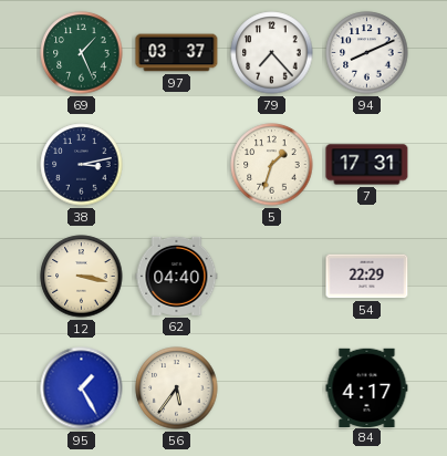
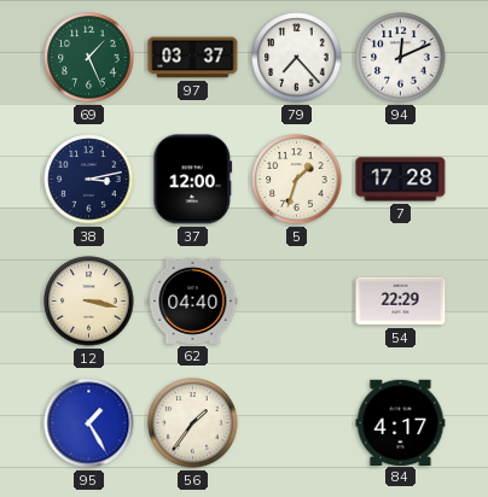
94: 8:11 -> 12:11 (401, 58)
37: none -> 12:00 (193, 180)
7: 17:31 -> 17:28 (401, 180)
56: 5:36 -> 1:36 (193, 423)
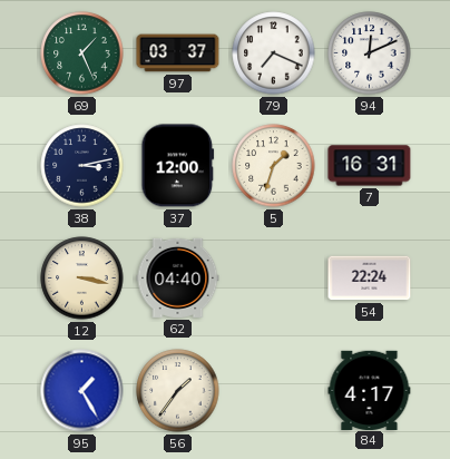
79: 7:23 -> 7:19 (274, 53)
7: 17:28 -> 16:31 (370, 166)
54: 22:29 -> 22:24 (370, 279)
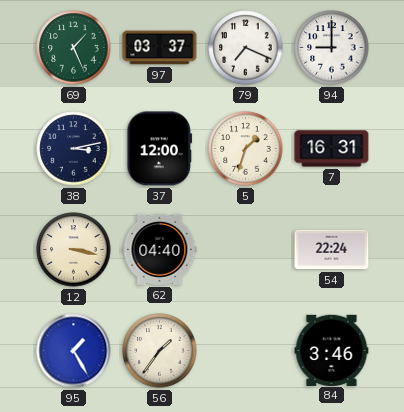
94: 12:11 -> 9:00 (332, 48)
84: 4:17 -> 3:46 (332, 350)
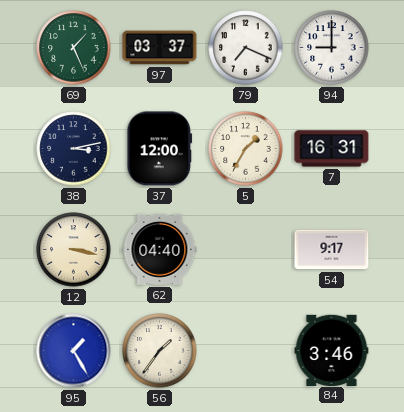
5: 1:33 -> 1:35 (246, 149)
54: 22:24 -> 9:17 (332, 250)
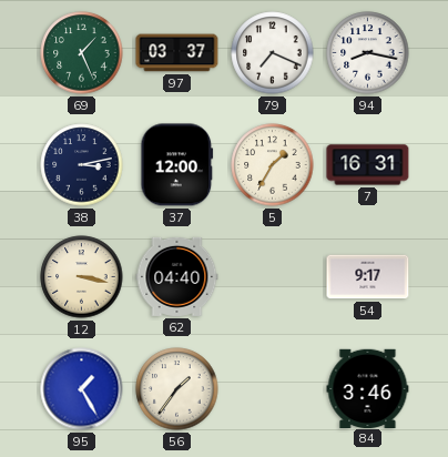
94: 9:00 -> 8:17 (368, 53)
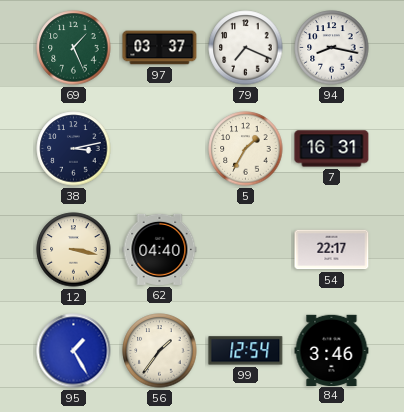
37: 12:00 -> none (177, 165)
54: 9:17 -> 22:17 (332, 250)
99: none -> 12:54 (246, 351)
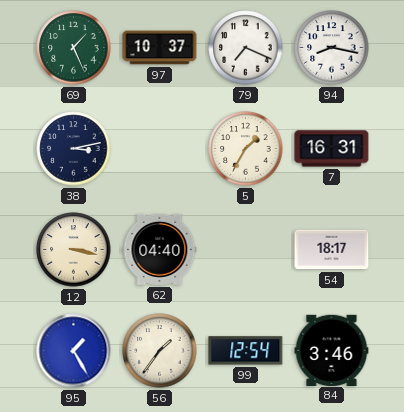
97: 03:37 -> 10:37 (160, 48)
54: 22:17 -> 18:17 (332, 250)
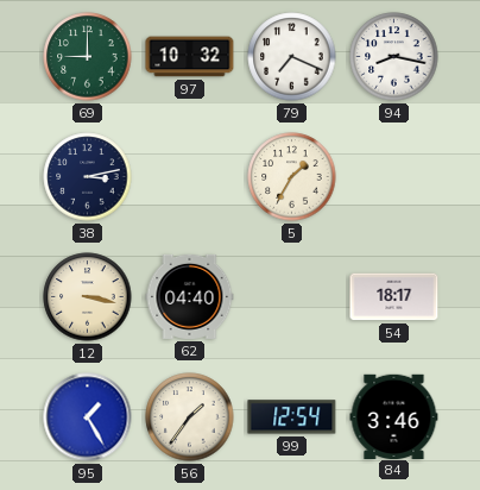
69: 1:26 -> 9:00 (88, 57)
97: 10:37 -> 10:32 (190, 57)
7: 16:31 -> none (332, 149)
